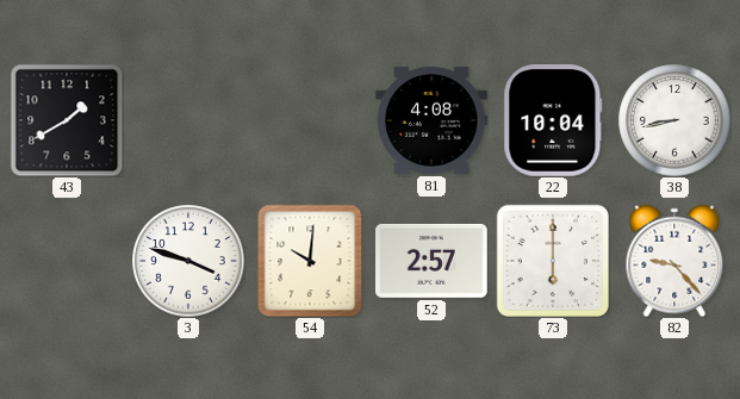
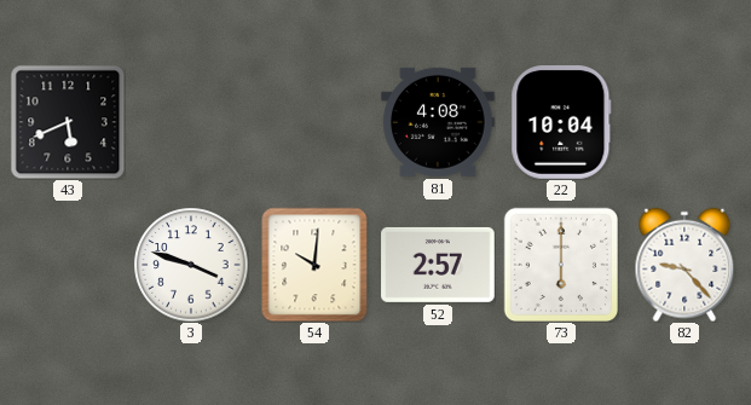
43: 1:40 -> 5:41 (68, 122)
38: 8:43 -> none (674, 120)
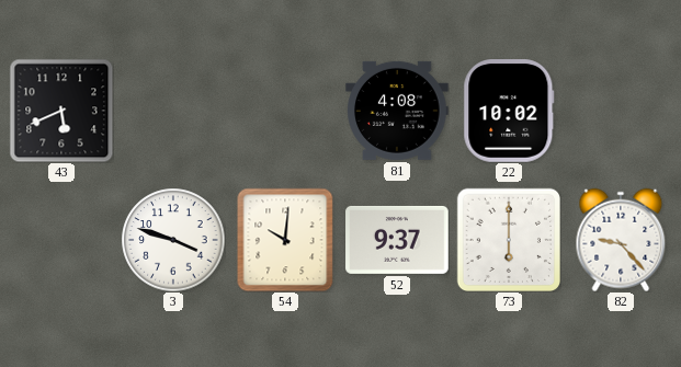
22: 10:04 -> 10:02 (509, 111)
52: 2:57 -> 9:37 (397, 240)
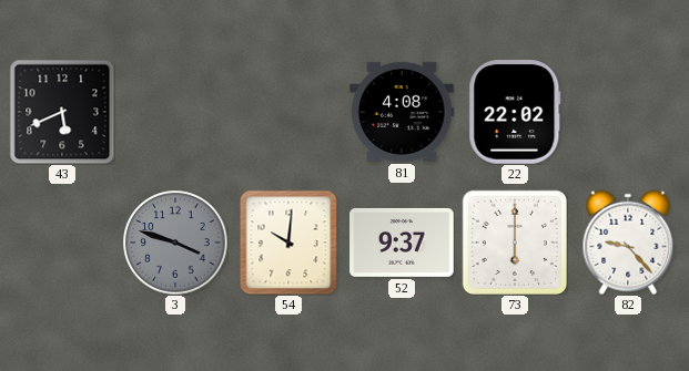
22: 10:02 -> 22:02 (515, 112)
3 dial: white -> grey (175, 243)
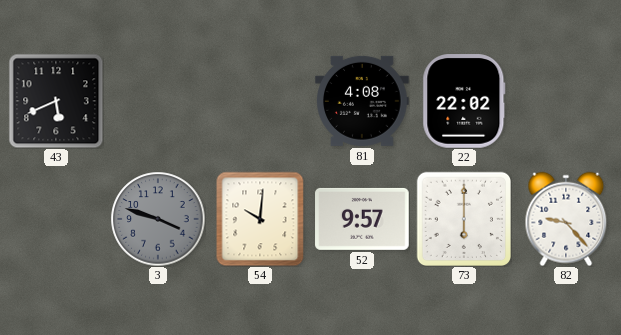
52: 9:37 -> 9:57 (362, 219)
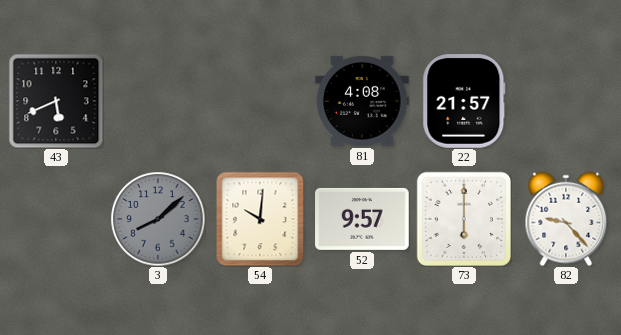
22: 22:02 -> 21:57 (464, 101)
3: 3:48 -> 8:08 (158, 219)
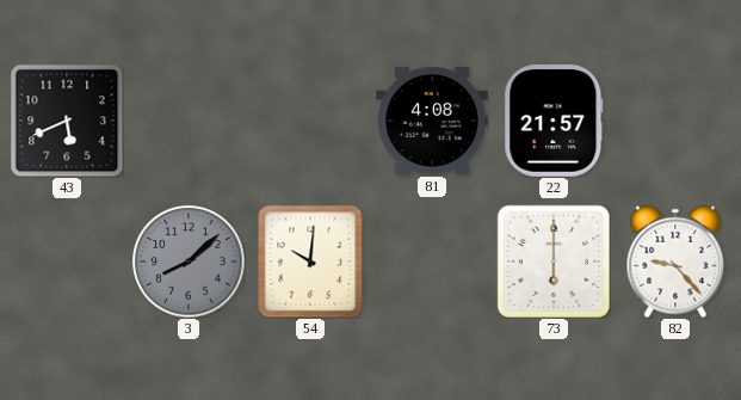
52: 9:57 -> none (362, 219)
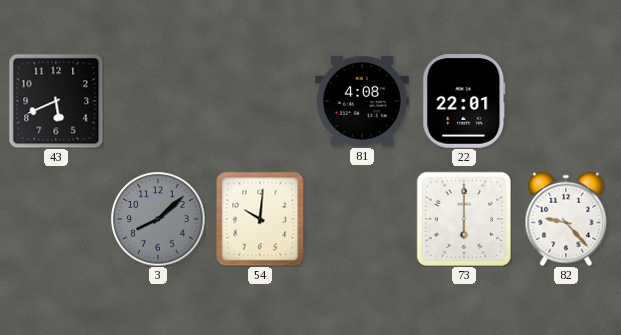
22: 21:57 -> 22:01 (464, 101)
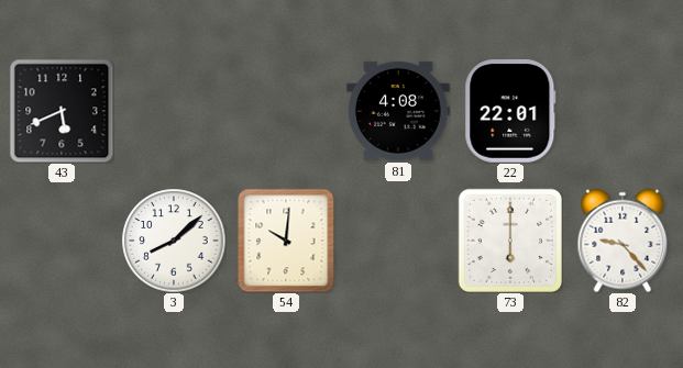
3 dial: grey -> white (174, 241)
